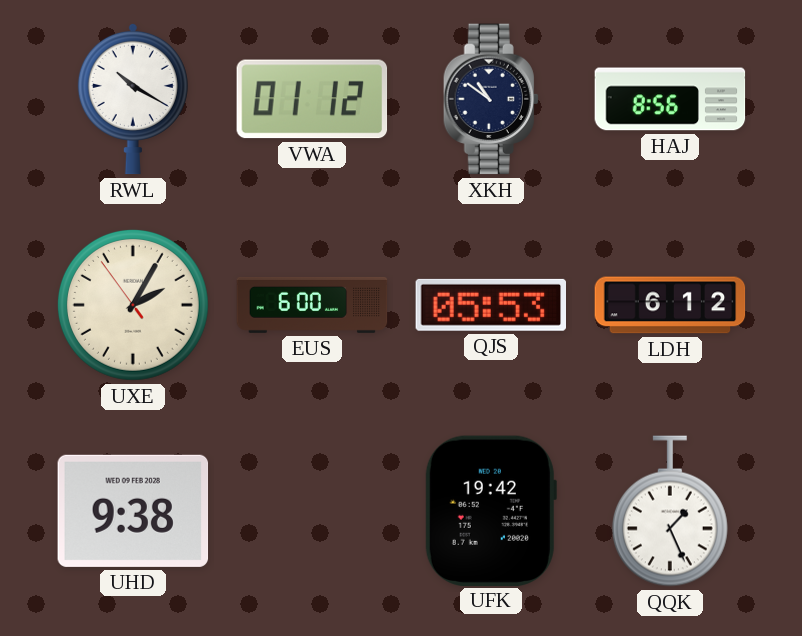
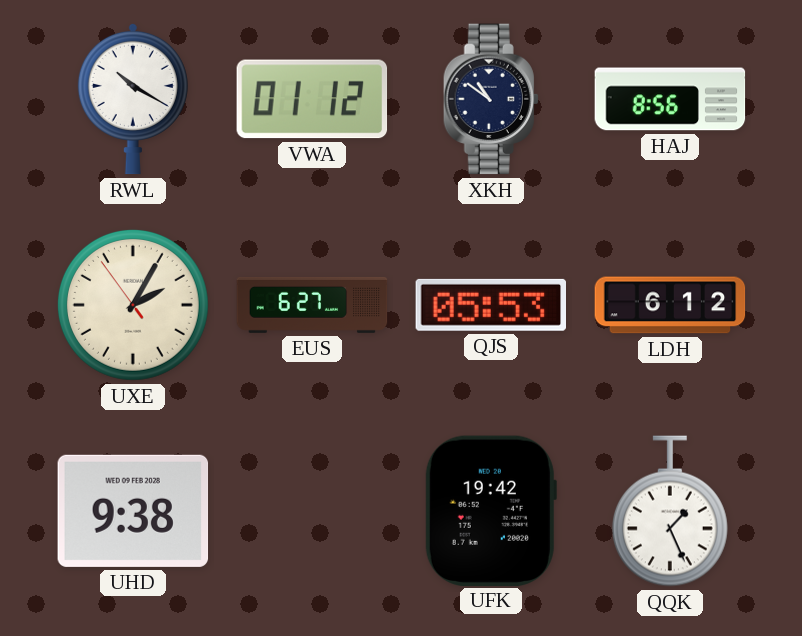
EUS: 6:00 -> 6:27 (312, 305)
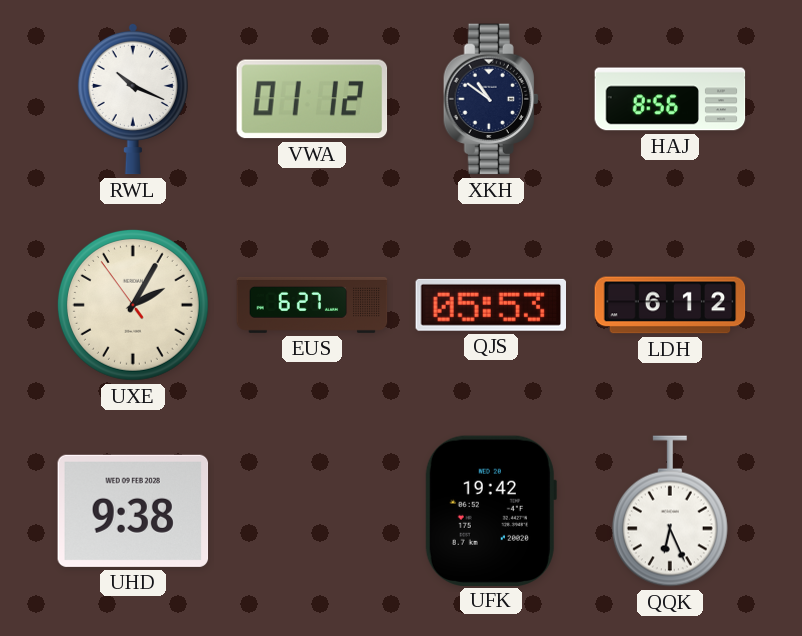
RWL: 10:20 -> 10:19 (133, 99)
QQK: 1:26 -> 6:26 (670, 511)
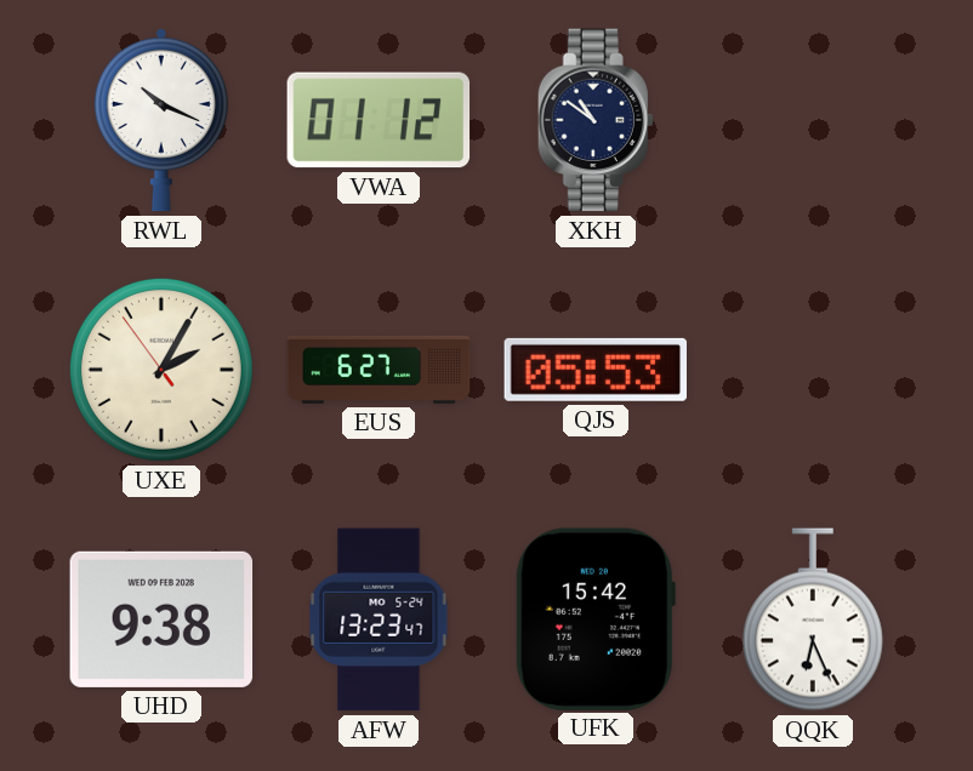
HAJ: 8:56 -> none (670, 99)
LDH: 6:12 -> none (670, 305)
AFW: none -> 13:23 (379, 619)
UFK: 19:42 -> 15:42 (596, 618)
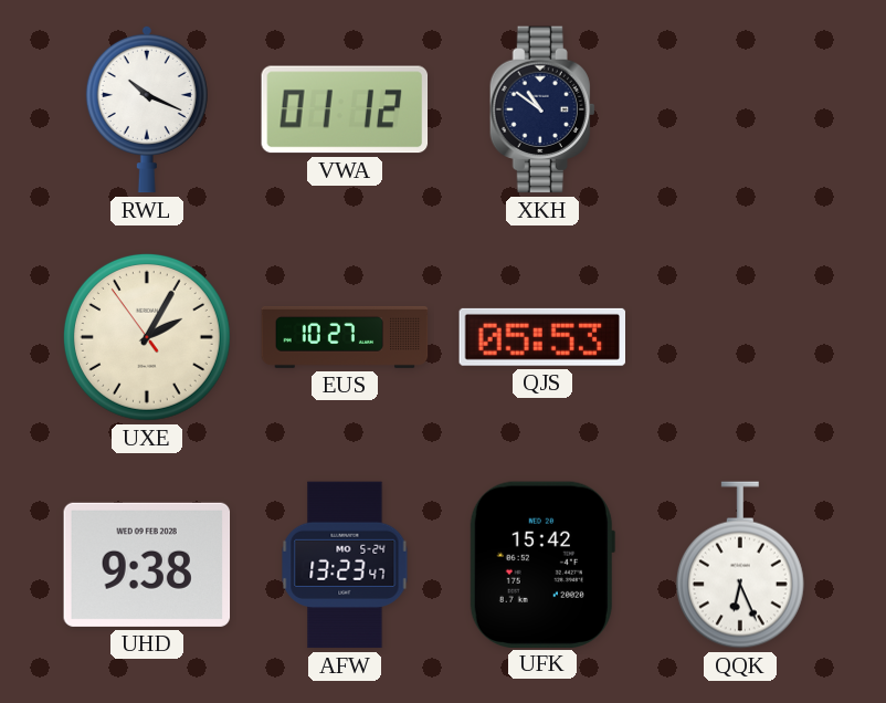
EUS: 6:27 -> 10:27 (345, 337)
